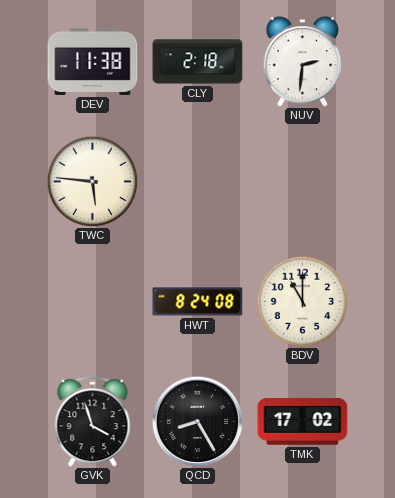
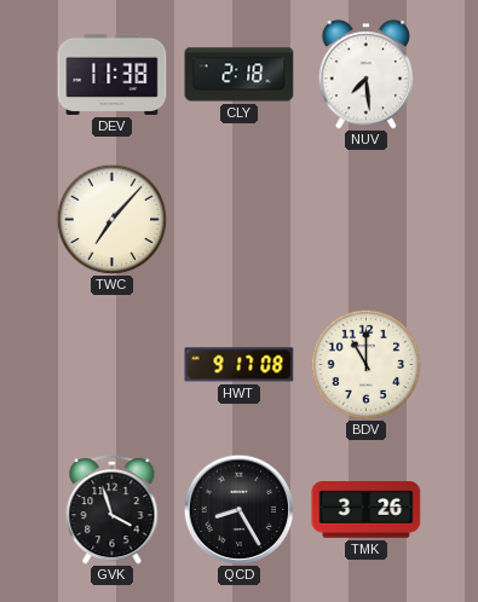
NUV: 2:31 -> 7:29 (367, 75)
TWC: 5:46 -> 7:07 (111, 219)
HWT: 8:24 -> 9:17 (240, 365)
TMK: 17:02 -> 3:26 (367, 510)
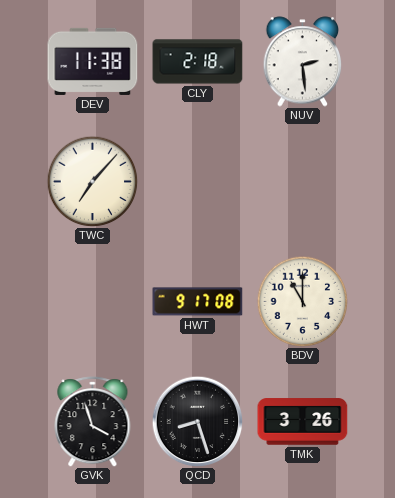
NUV: 7:29 -> 2:29 (303, 62)
QCD: 8:25 -> 8:27 (197, 421)
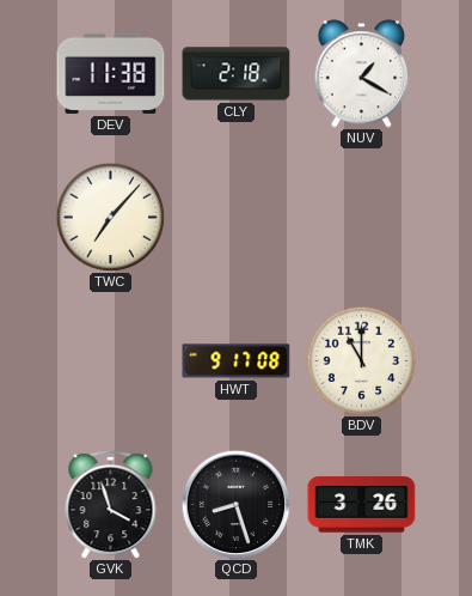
NUV: 2:29 -> 1:20 (362, 74)
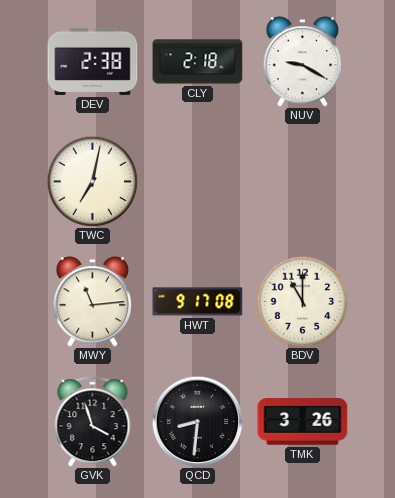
DEV: 11:38 -> 2:38 (93, 61)
NUV: 1:20 -> 9:20 (303, 62)
TWC: 7:07 -> 7:02 (92, 181)
MWY: none -> 11:14 (93, 302)
QCD: 8:27 -> 8:31 (197, 421)
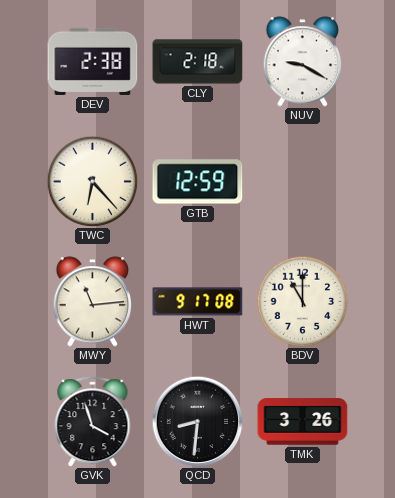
TWC: 7:02 -> 6:23 (92, 181)
GTB: none -> 12:59 (198, 182)
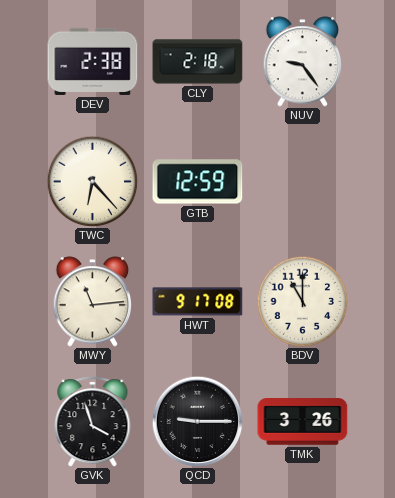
NUV: 9:20 -> 9:24 (303, 62)
QCD: 8:31 -> 9:15 (197, 421)
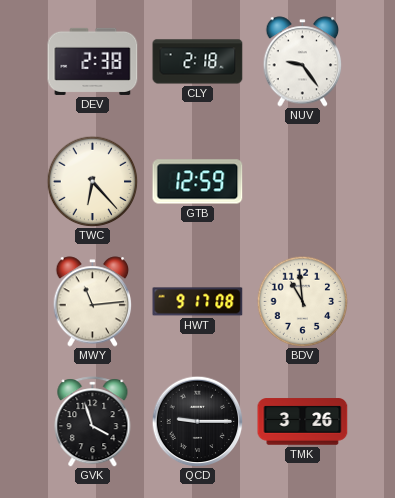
BDV: 11:00 -> 10:59 (302, 301)
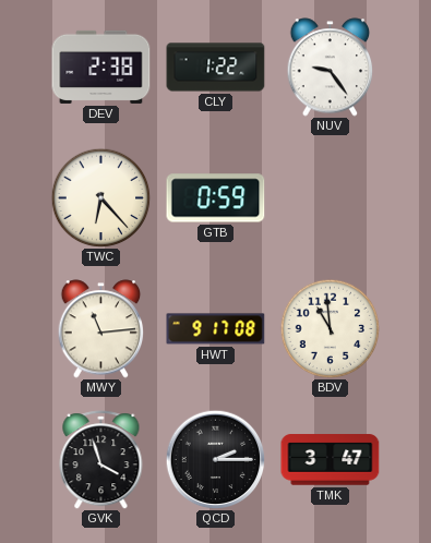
CLY: 2:18 -> 1:22 (216, 68)
GTB: 12:59 -> 0:59 (216, 198)
QCD: 9:15 -> 2:15 (215, 459)
TMK: 3:26 -> 3:47 (331, 460)
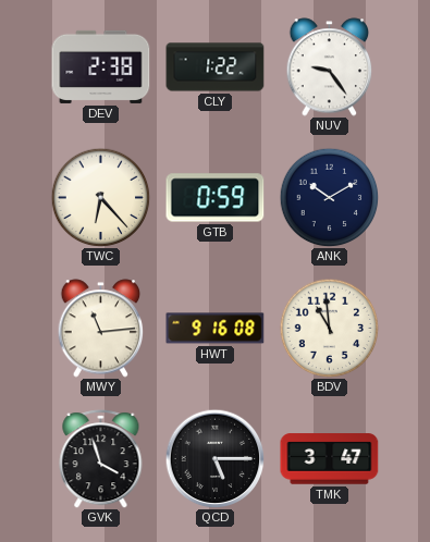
ANK: none -> 10:10 (329, 197)
HWT: 9:17 -> 9:16 (216, 329)
QCD: 2:15 -> 5:15 (214, 458)
